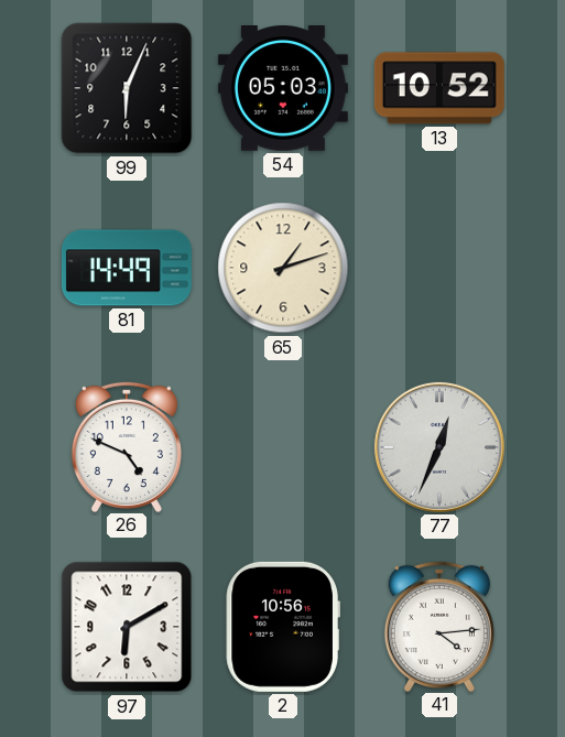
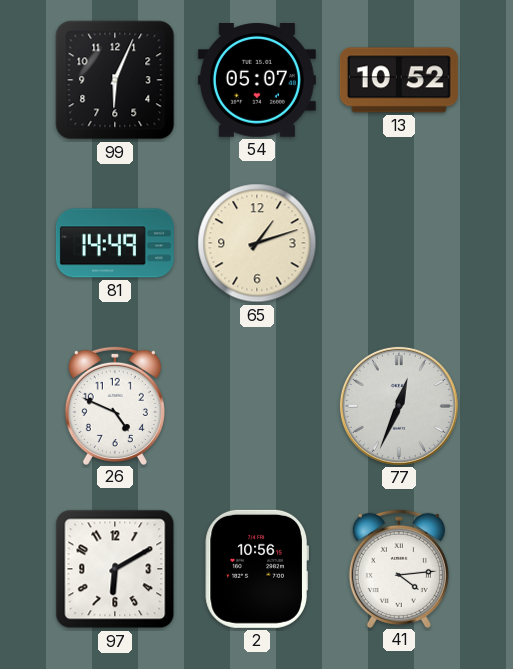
54: 05:03 -> 05:07 (257, 81)
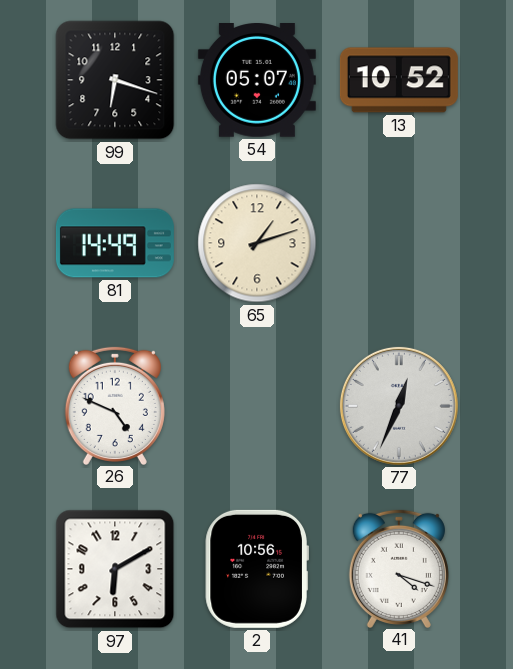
99: 6:04 -> 6:18 (115, 80)
41: 4:14 -> 4:18 (399, 568)
